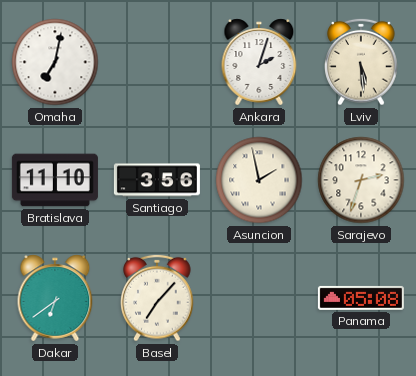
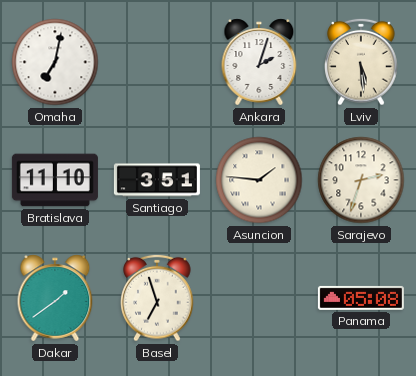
Santiago: 3:56 -> 3:51 (157, 180)
Asuncion: 1:58 -> 1:46 (259, 180)
Dakar: 6:39 -> 1:39 (55, 298)
Basel: 7:07 -> 6:57 (157, 298)
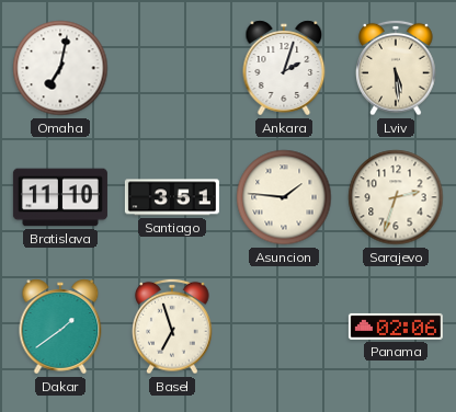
Panama: 05:08 -> 02:06 (396, 327)
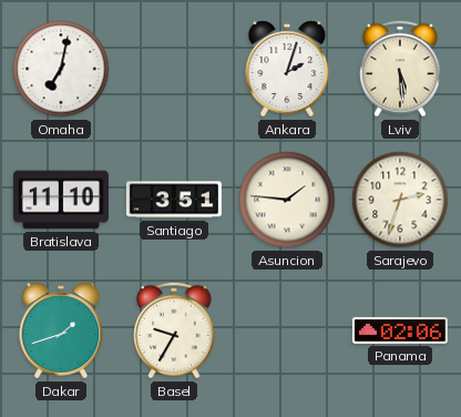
Dakar: 1:39 -> 1:42 (61, 330)
Basel: 6:57 -> 9:35 (174, 330)
